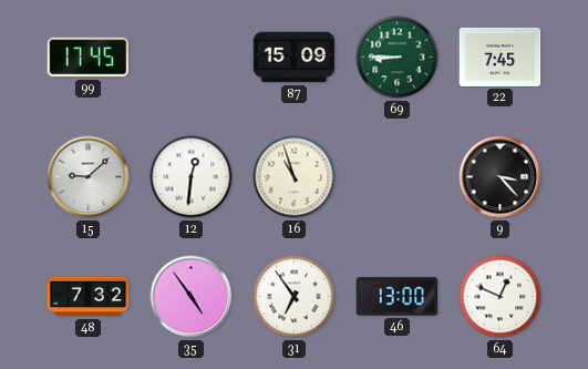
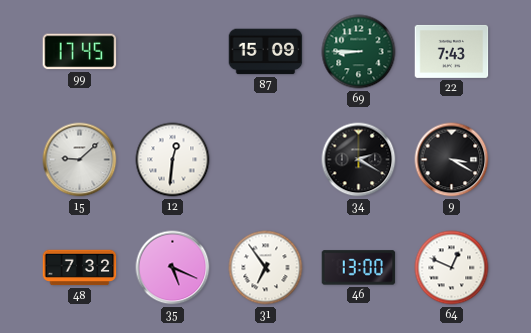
22: 7:45 -> 7:43 (452, 51)
16: 10:57 -> none (295, 177)
34: none -> 2:20 (359, 160)
9: 3:23 -> 3:20 (452, 160)
35: 4:54 -> 5:19 (173, 268)
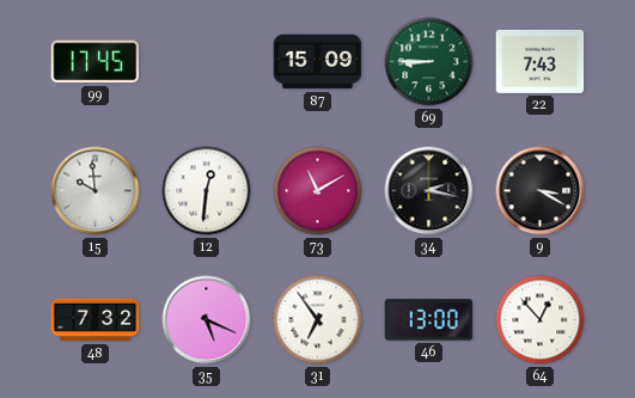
15: 9:08 -> 9:59 (96, 191)
73: none -> 11:10 (318, 191)
34: 2:20 -> 2:17 (429, 191)
64: 12:49 -> 12:53 (541, 320)
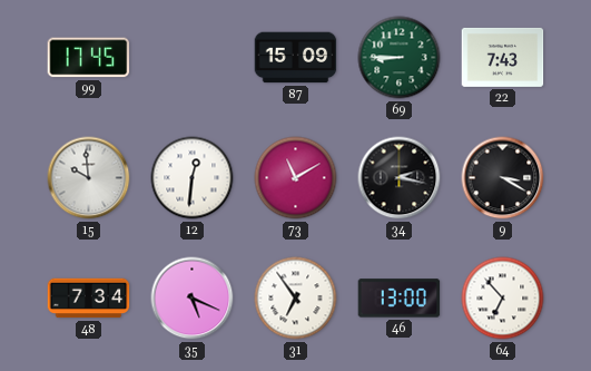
48: 7:32 -> 7:34 (89, 299)
64: 12:53 -> 6:53 (503, 299)
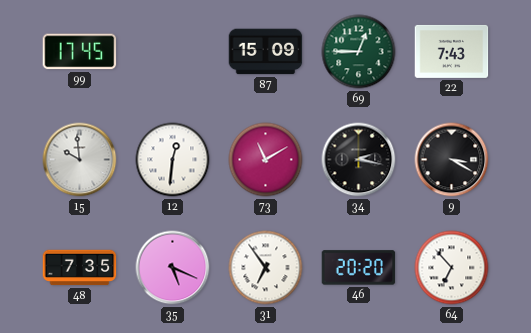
69: 8:45 -> 12:45 (359, 52)
48: 7:34 -> 7:35 (80, 268)
46: 13:00 -> 20:20 (359, 268)
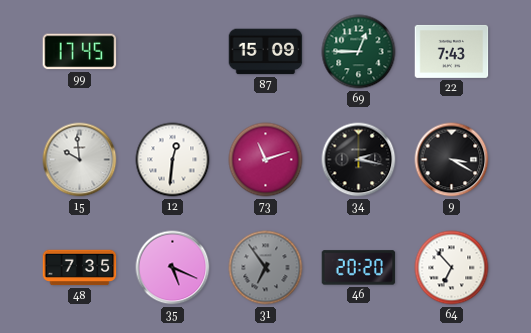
73: 11:10 -> 11:12 (266, 160)
31 dial: white -> grey (266, 268)
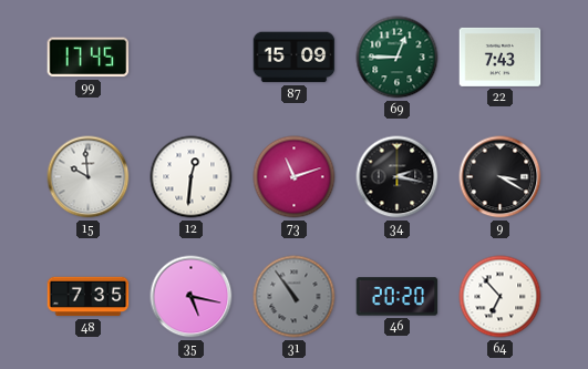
35: 5:19 -> 5:17 (192, 297)
31: 6:54 -> 10:54 (295, 297)
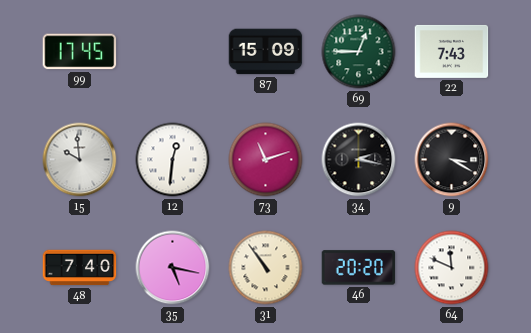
48: 7:35 -> 7:40 (80, 268)
31 dial: grey -> cream (266, 268)
64: 6:53 -> 11:49 (452, 268)
